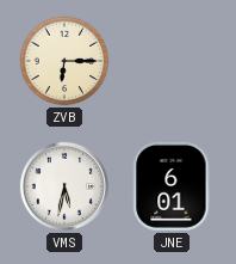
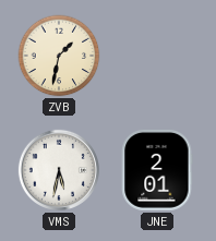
ZVB: 6:15 -> 1:32 (59, 56)
JNE: 6:01 -> 2:01 (157, 170)
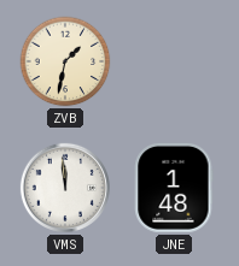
VMS: 5:32 -> 11:59 (65, 188)
JNE: 2:01 -> 1:48 (174, 188)
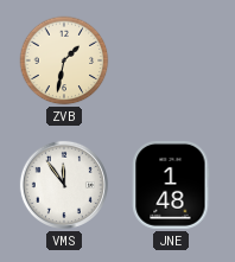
VMS: 11:59 -> 11:54 (64, 185)
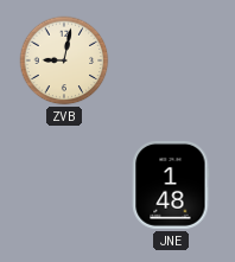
ZVB: 1:32 -> 9:02 (64, 60)
VMS: 11:54 -> none (64, 185)
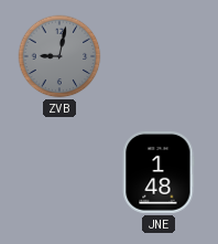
ZVB dial: cream -> grey (59, 56)
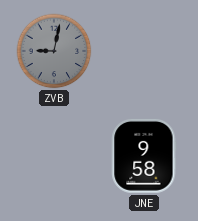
JNE: 1:48 -> 9:58 (144, 156)
